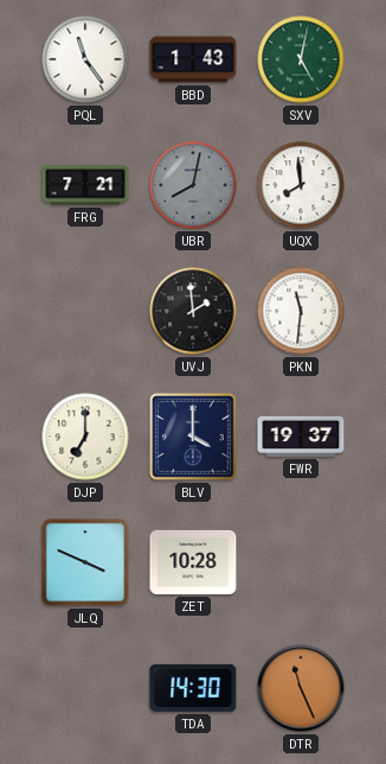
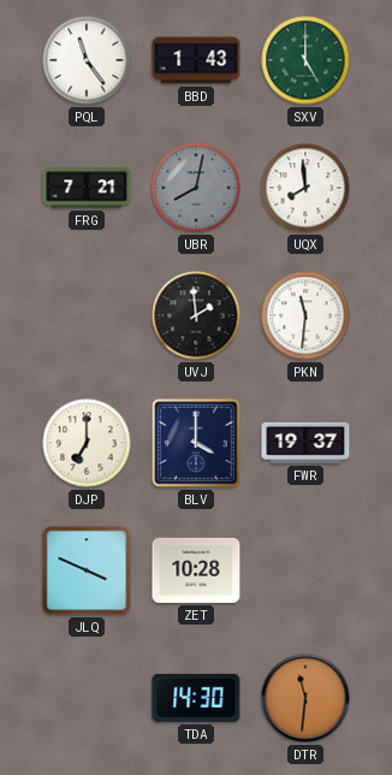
SXV: 5:02 -> 5:00 (305, 60)
DTR: 11:26 -> 11:31 (305, 698)
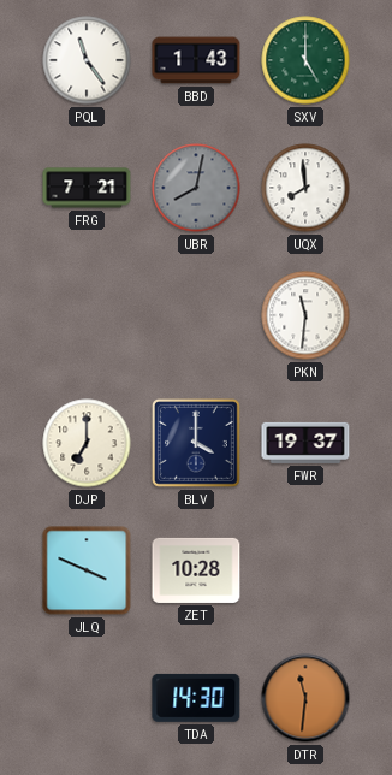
UVJ: 1:59 -> none (196, 315)
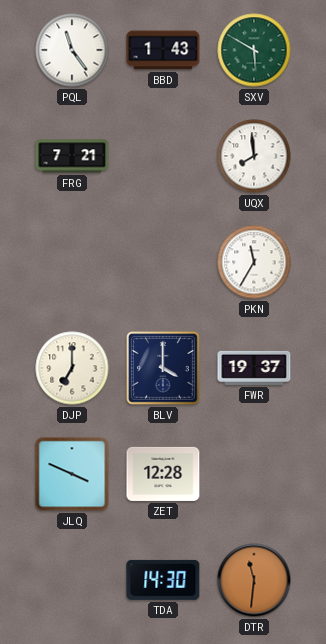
SXV: 5:00 -> 5:50 (254, 50)
UBR: 8:02 -> none (196, 188)
PKN: 11:31 -> 11:35 (254, 262)
ZET: 10:28 -> 12:28 (163, 474)
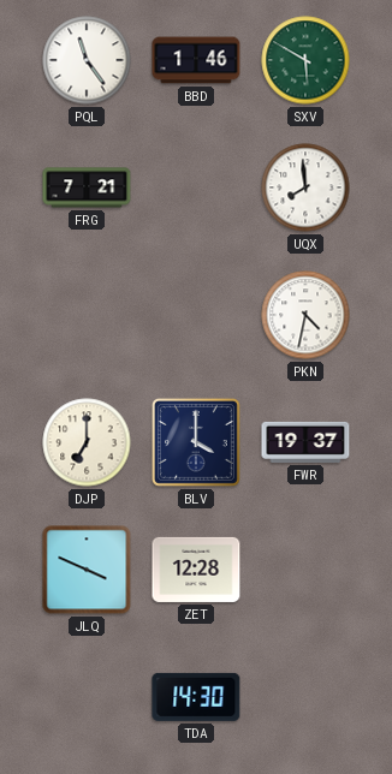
BBD: 1:43 -> 1:46 (196, 60)
PKN: 11:35 -> 4:32 (305, 315)
DTR: 11:31 -> none (254, 580)
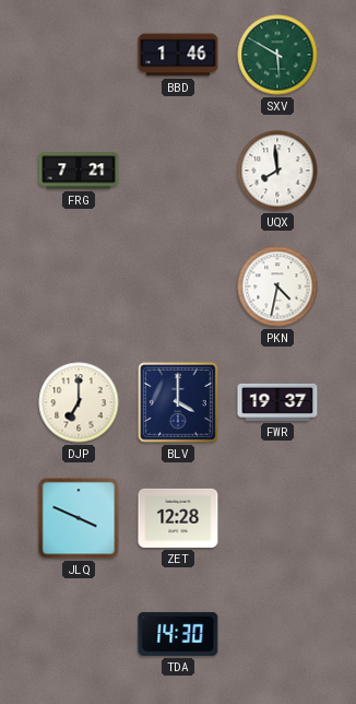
PQL: 11:24 -> none (87, 60)
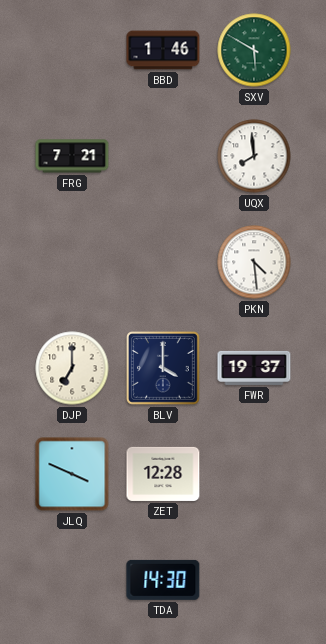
PKN: 4:32 -> 4:29 (254, 262)
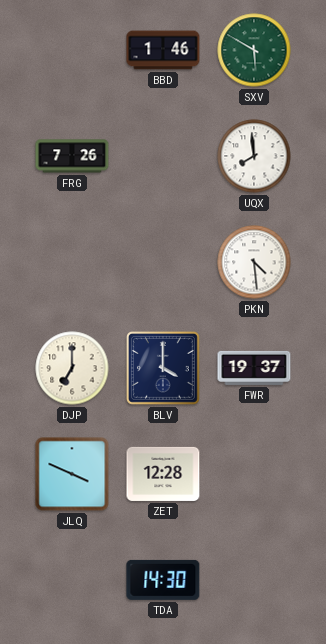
FRG: 7:21 -> 7:26 (72, 156)
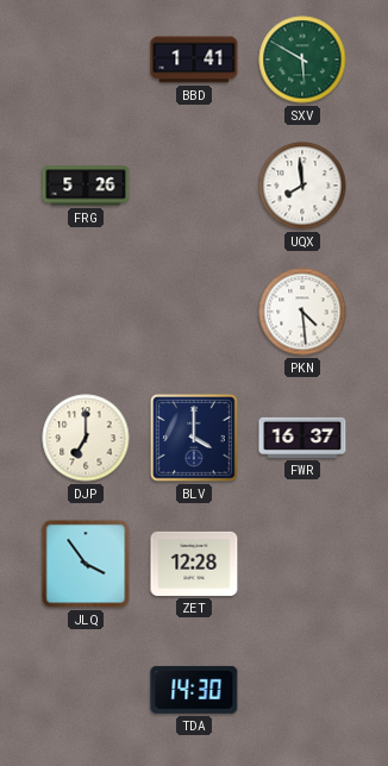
BBD: 1:46 -> 1:41 (194, 59)
FRG: 7:26 -> 5:26 (86, 186)
FWR: 19:37 -> 16:37 (302, 438)
JLQ: 3:49 -> 3:54 (86, 564)
